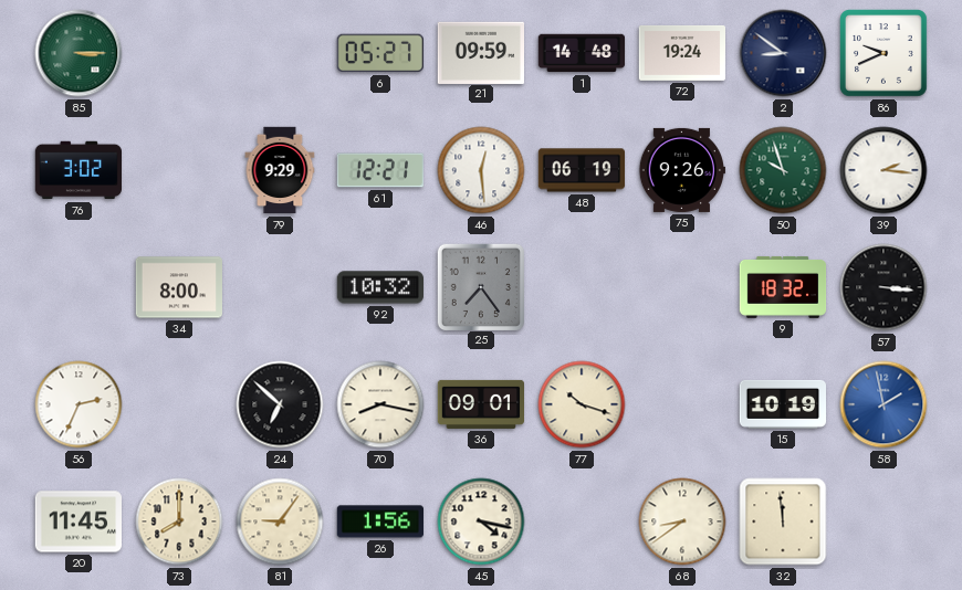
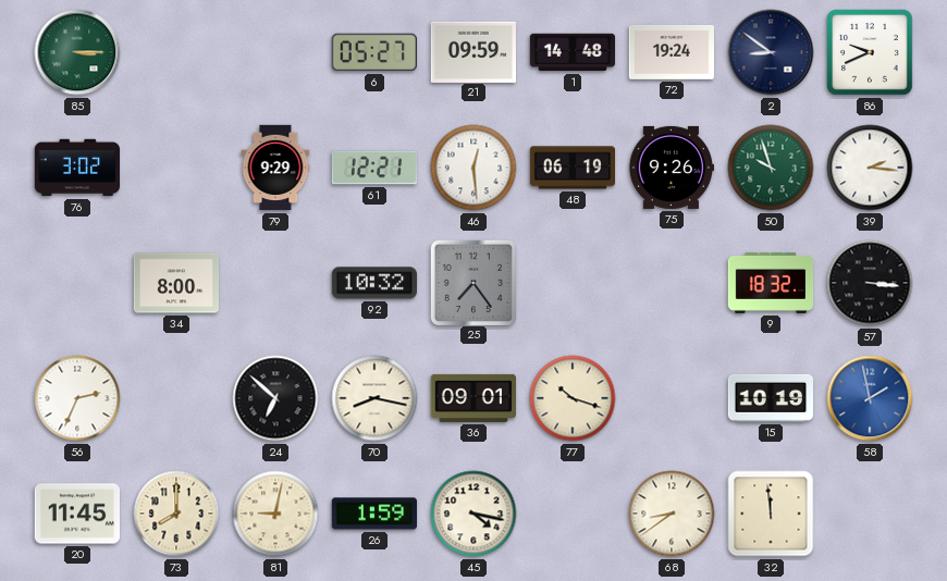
81: 9:06 -> 9:02 (275, 514)
26: 1:56 -> 1:59 (373, 514)
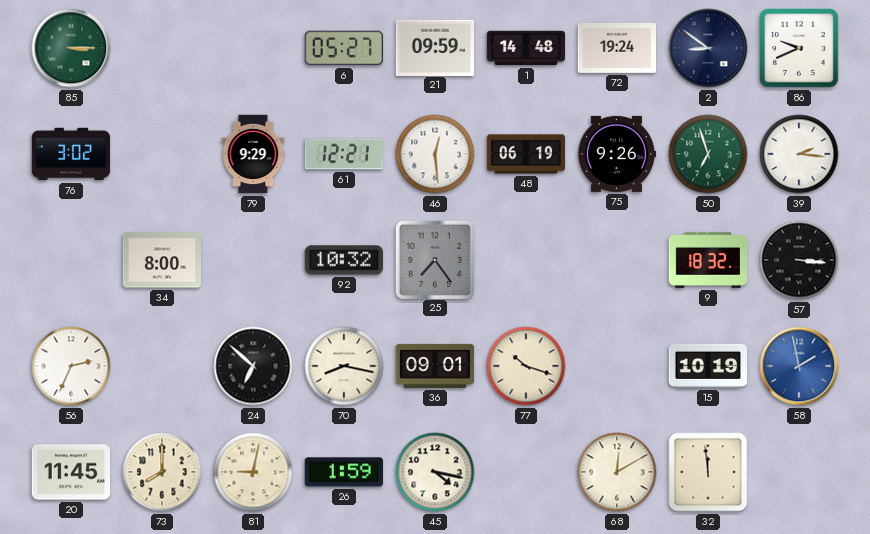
50: 9:57 -> 6:57 (708, 154)
68: 8:39 -> 12:10 (617, 472)
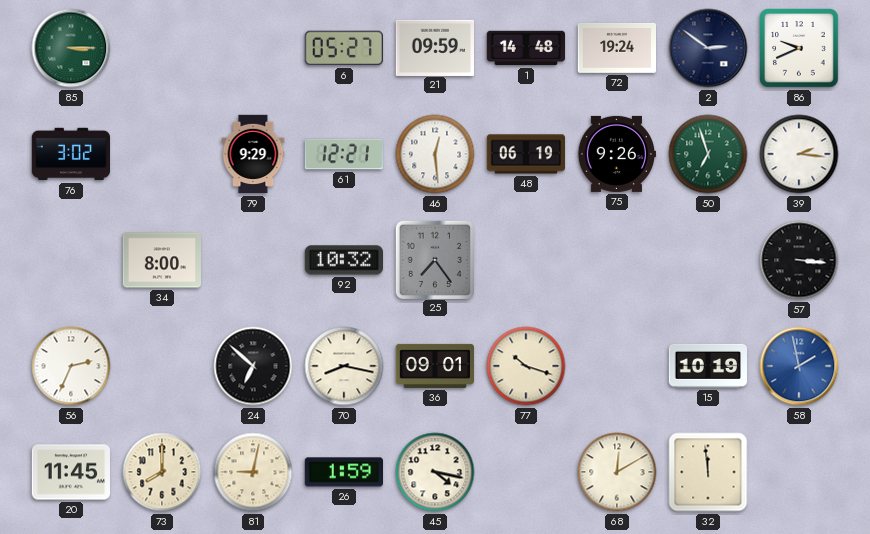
2: 8:51 -> 2:51 (708, 48)
9: 18:32 -> none (708, 260)
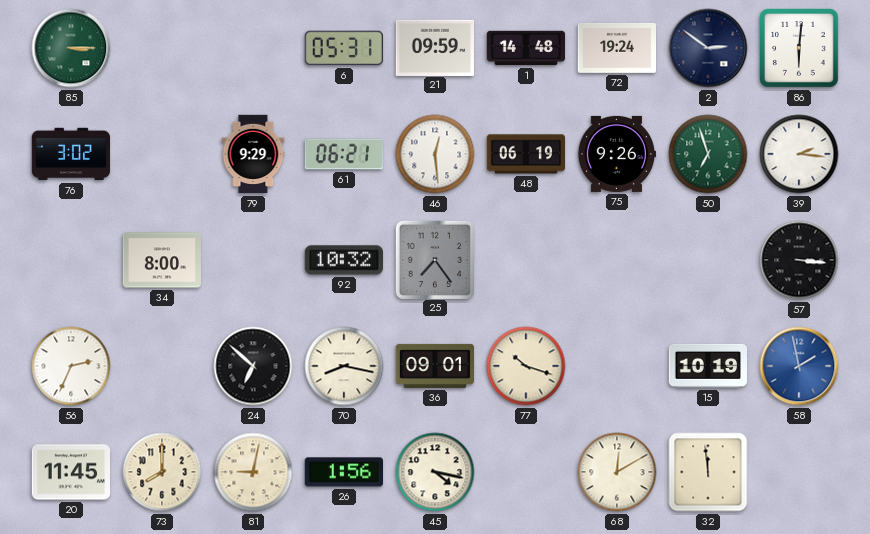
6: 05:27 -> 05:31 (343, 48)
86: 9:41 -> 6:01 (800, 49)
61: 12:21 -> 06:21 (343, 154)
26: 1:59 -> 1:56 (343, 472)
